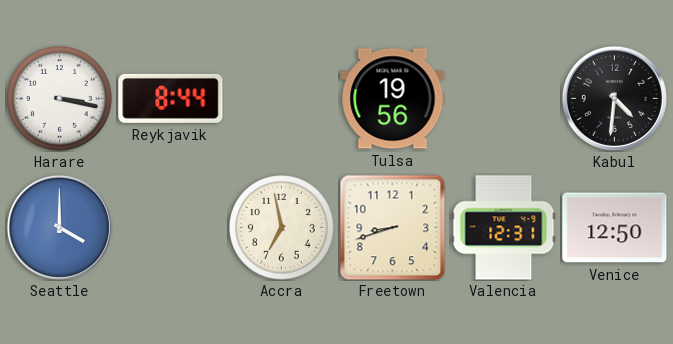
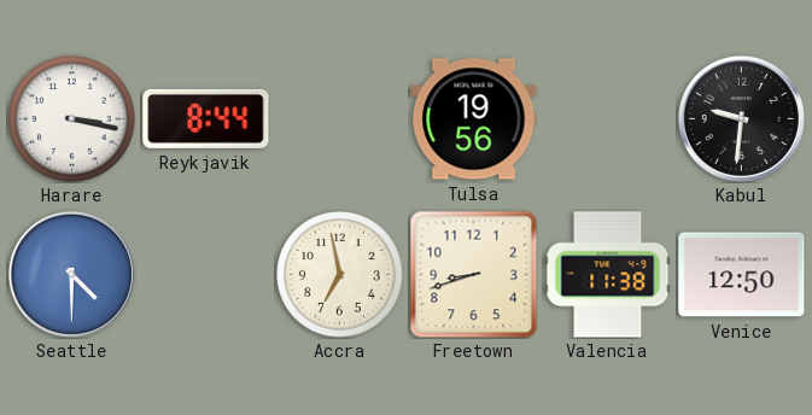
Kabul: 4:31 -> 9:31 (741, 118)
Seattle: 4:00 -> 4:30 (71, 274)
Valencia: 12:31 -> 11:38 (608, 275)
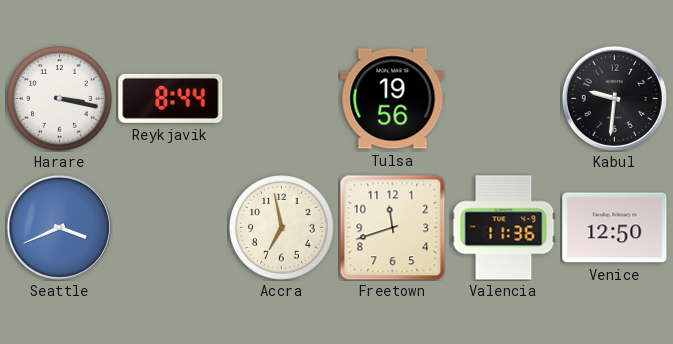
Seattle: 4:30 -> 3:41 (59, 227)
Freetown: 8:42 -> 11:42 (392, 227)
Valencia: 11:38 -> 11:36 (504, 228)
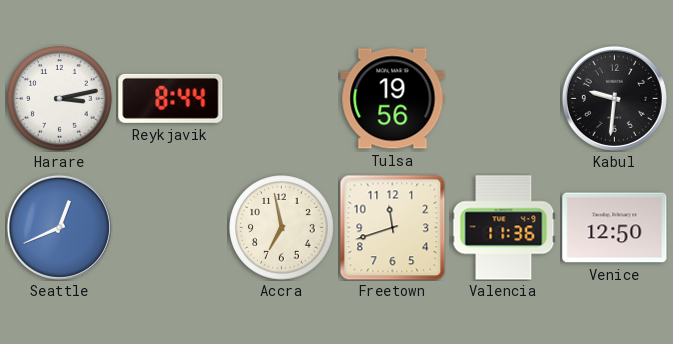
Harare: 3:17 -> 3:13 (60, 99)
Seattle: 3:41 -> 12:41 (59, 227)
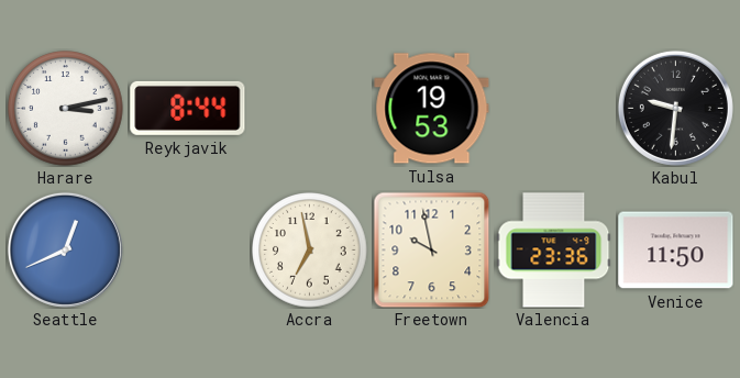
Tulsa: 19:56 -> 19:53 (432, 109)
Freetown: 11:42 -> 9:58 (431, 249)
Valencia: 11:36 -> 23:36 (554, 251)
Venice: 12:50 -> 11:50 (676, 251)
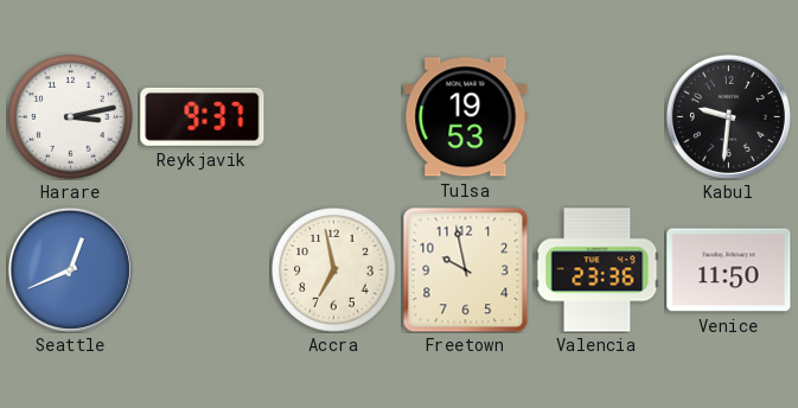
Reykjavik: 8:44 -> 9:37 (203, 116)
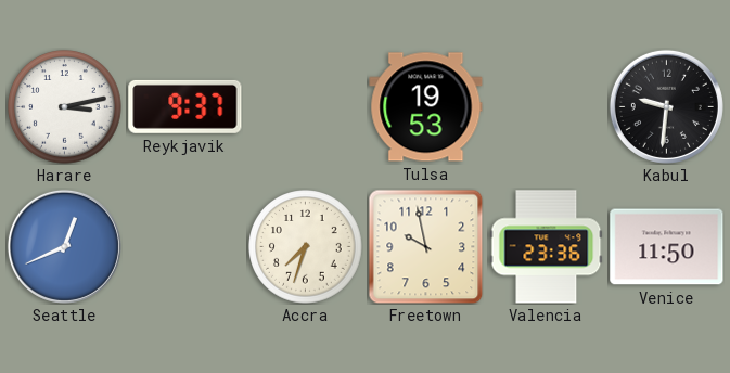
Accra: 6:58 -> 7:33 (306, 247)
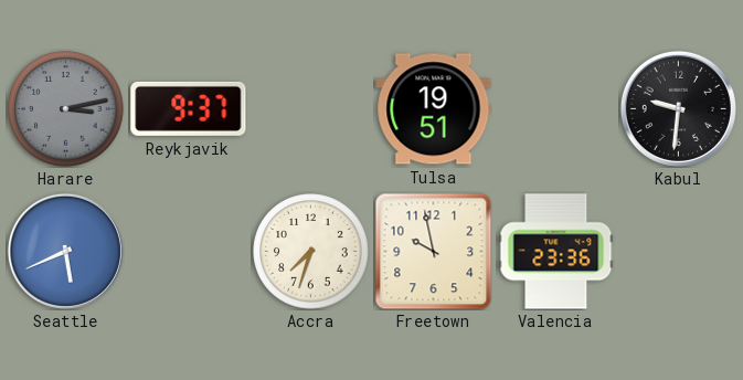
Harare dial: white -> grey (66, 109)
Tulsa: 19:53 -> 19:51 (434, 109)
Seattle: 12:41 -> 5:41 (65, 251)
Venice: 11:50 -> none (667, 247)
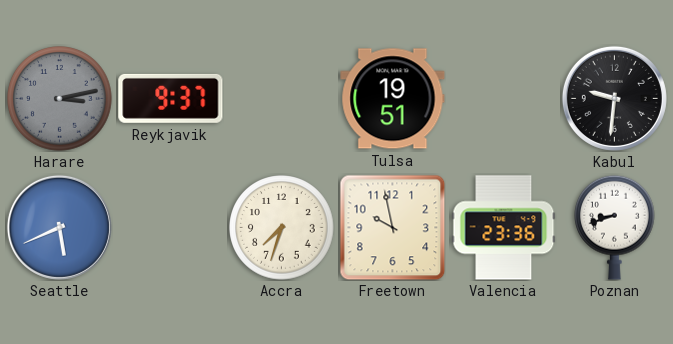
Poznan: none -> 8:42 (615, 227)
